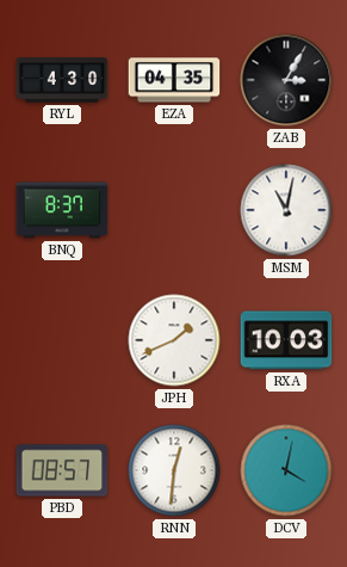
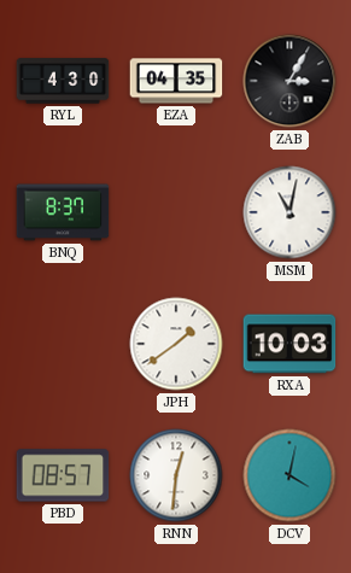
JPH: 1:41 -> 1:39 (176, 344)
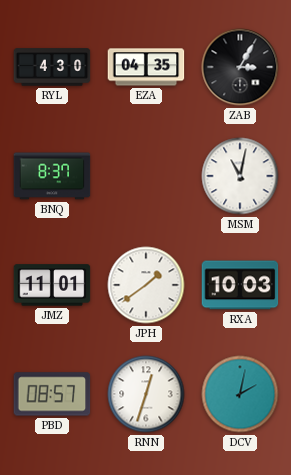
JMZ: none -> 11:01 (52, 285)
RNN: 12:31 -> 12:33 (146, 394)
DCV: 4:02 -> 2:02 (240, 394)
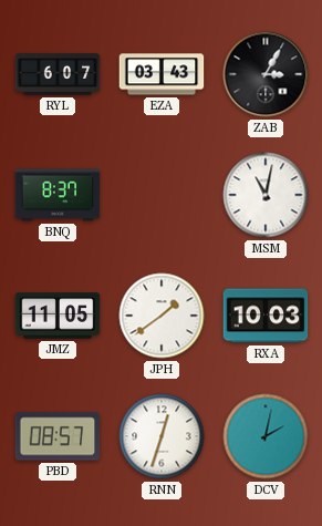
RYL: 4:30 -> 6:07 (58, 74)
EZA: 04:35 -> 03:43 (162, 74)
JMZ: 11:01 -> 11:05 (58, 316)
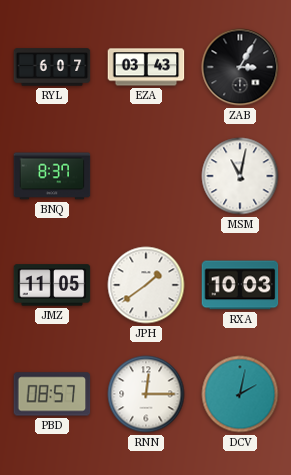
RNN: 12:33 -> 12:15 (146, 394)
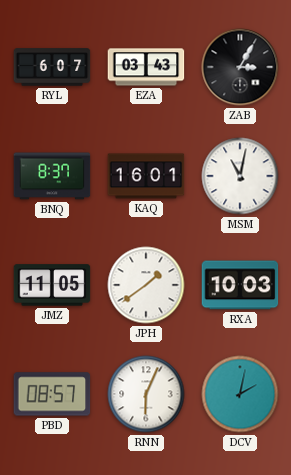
KAQ: none -> 16:01 (146, 176)
RNN: 12:15 -> 6:04 (146, 394)
